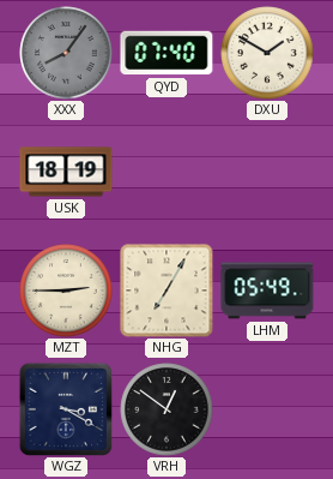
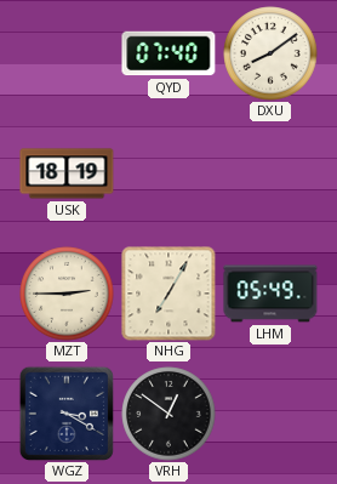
XXX: 8:06 -> none (66, 53)
DXU: 1:50 -> 8:09 (270, 53)
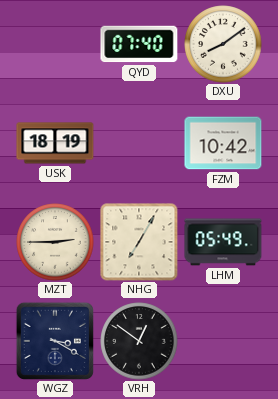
FZM: none -> 10:42 (223, 143)
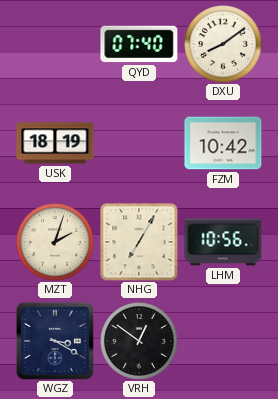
MZT: 2:45 -> 2:03 (55, 242)
LHM: 05:49 -> 10:56 (223, 242)
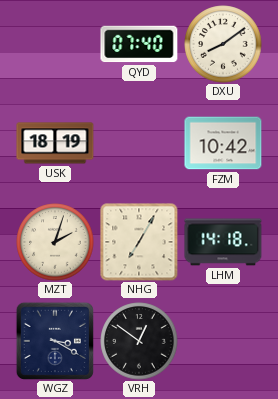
LHM: 10:56 -> 14:18 (223, 242)
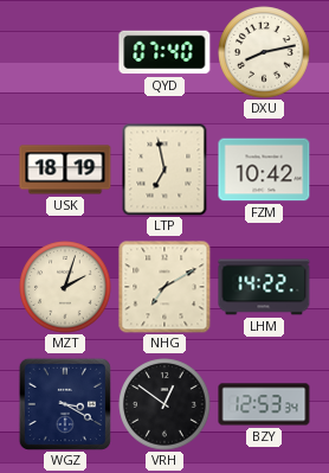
DXU: 8:09 -> 8:13 (264, 52)
LTP: none -> 6:58 (164, 170)
NHG: 7:05 -> 7:10 (164, 287)
LHM: 14:18 -> 14:22 (264, 287)
BZY: none -> 12:53 (264, 404)
